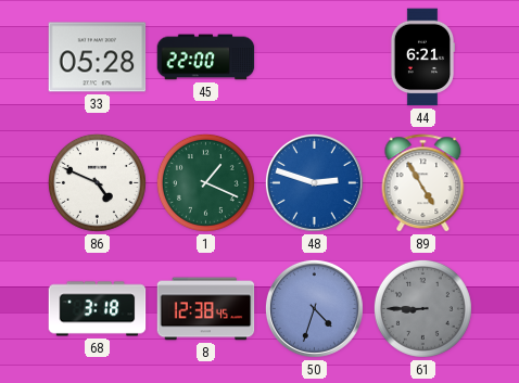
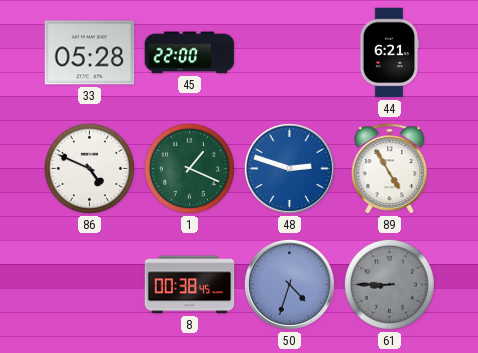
68: 3:18 -> none (98, 309)
8: 12:38 -> 00:38 (190, 285)
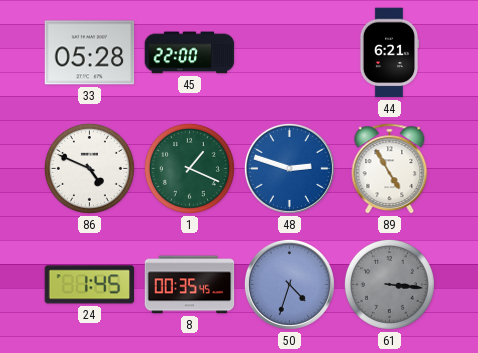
24: none -> 1:45 (90, 285)
8: 00:38 -> 00:35 (190, 285)
61: 8:45 -> 3:16 (389, 284)
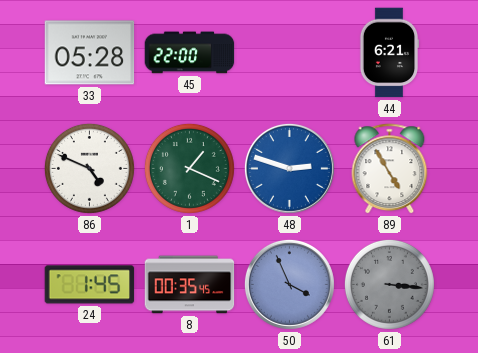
50: 4:33 -> 3:56 (289, 284)
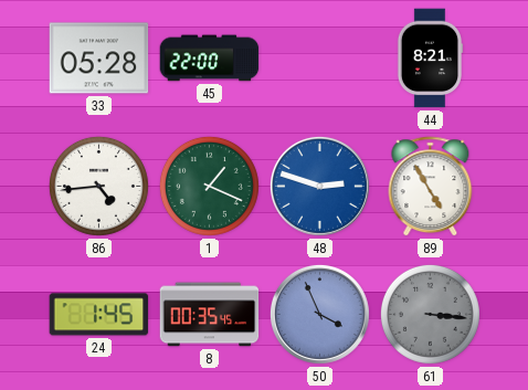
44: 6:21 -> 8:21 (430, 59)
86: 4:49 -> 4:44 (98, 186)
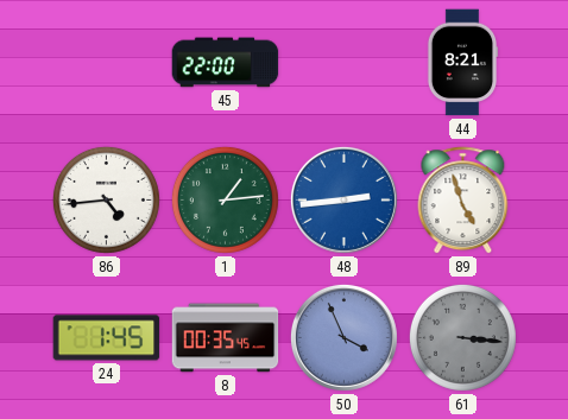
33: 05:28 -> none (99, 59)
1: 1:19 -> 1:14 (225, 199)
48: 2:48 -> 2:44 (343, 199)
89: 4:55 -> 4:57 (463, 201)
